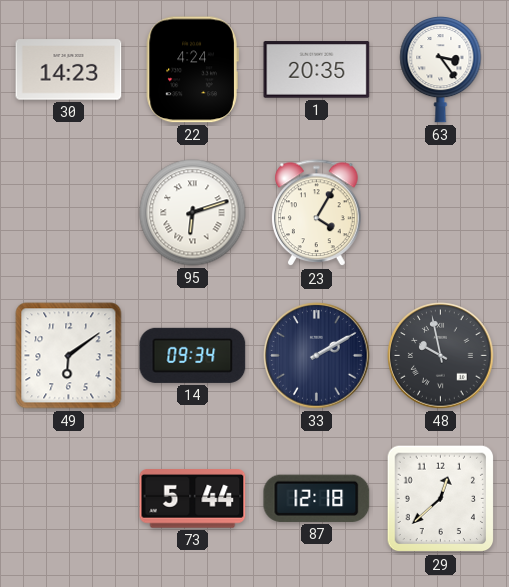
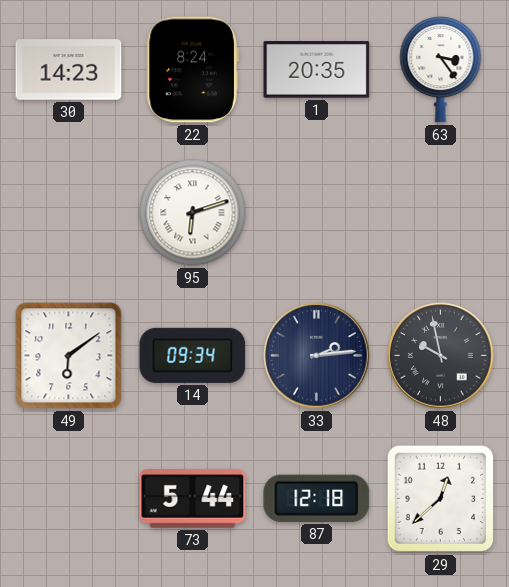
22: 4:24 -> 8:24 (192, 70)
23: 4:05 -> none (317, 213)
33: 2:10 -> 2:14 (317, 356)
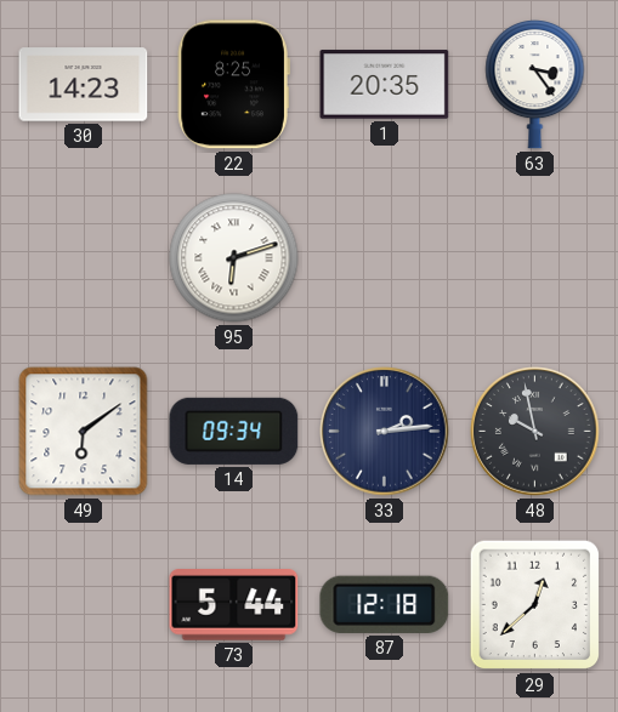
22: 8:24 -> 8:25 (233, 85)
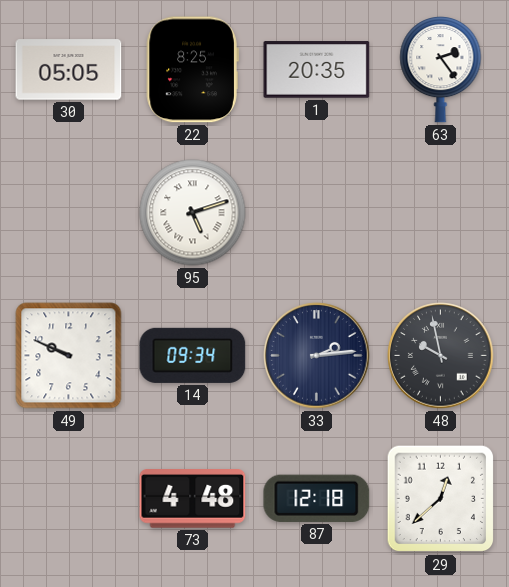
30: 14:23 -> 05:05 (69, 70)
63: 3:24 -> 2:24 (441, 70)
95: 6:12 -> 5:12 (193, 213)
49: 6:09 -> 9:49 (69, 356)
73: 5:44 -> 4:48 (193, 499)
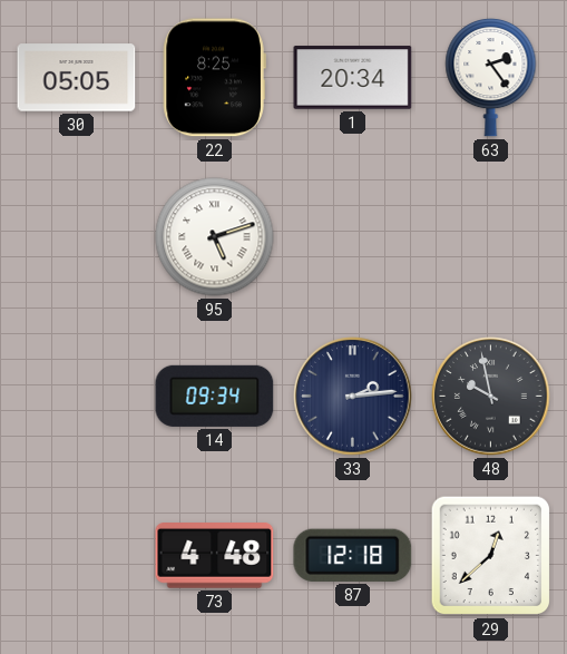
1: 20:35 -> 20:34 (353, 78)
49: 9:49 -> none (69, 356)
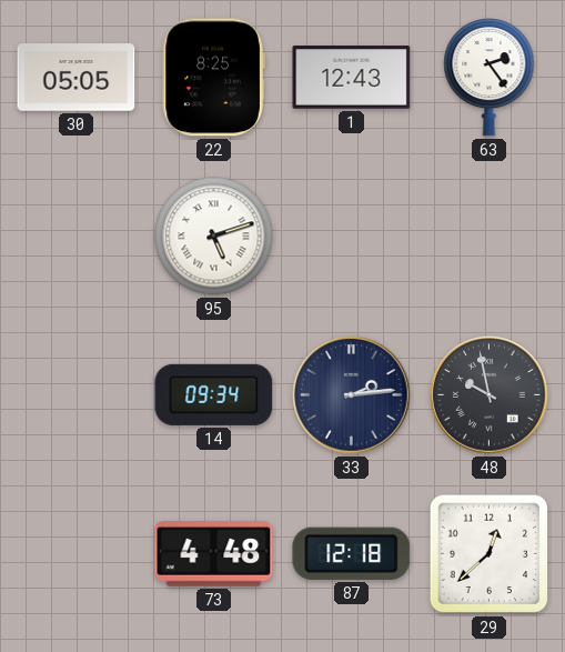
1: 20:34 -> 12:43 (352, 78)
